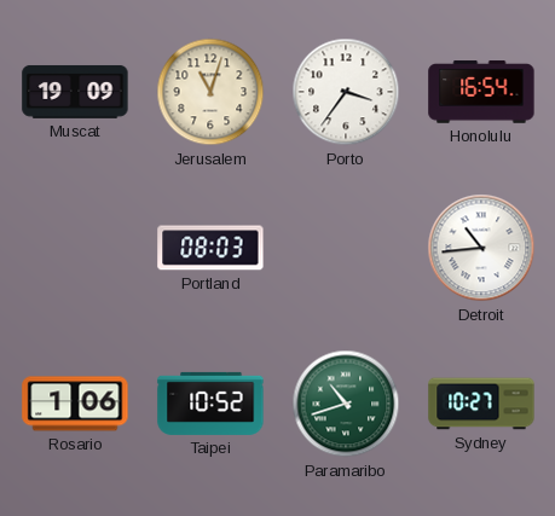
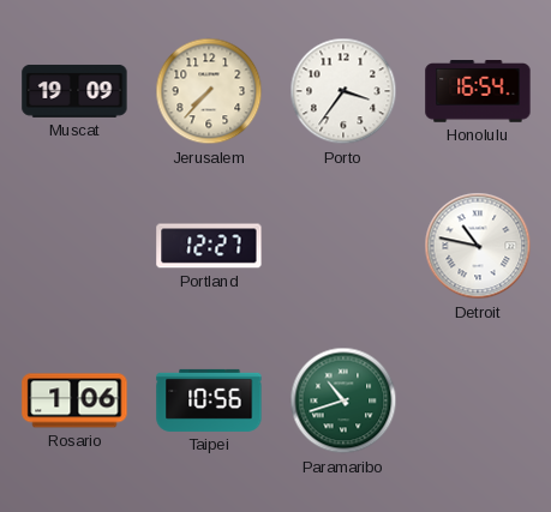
Jerusalem: 11:03 -> 7:37 (209, 91)
Portland: 08:03 -> 12:27 (209, 246)
Detroit: 10:44 -> 10:47 (478, 246)
Taipei: 10:52 -> 10:56 (209, 400)
Sydney: 10:27 -> none (481, 404)
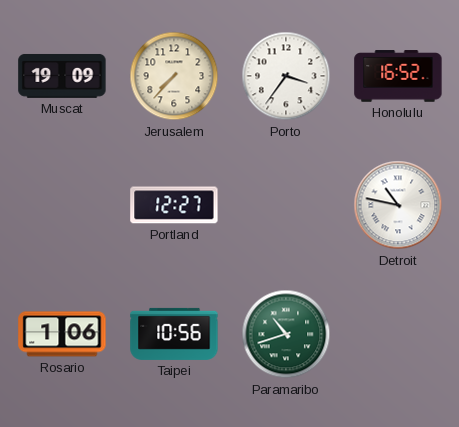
Honolulu: 16:54 -> 16:52 (398, 76)
